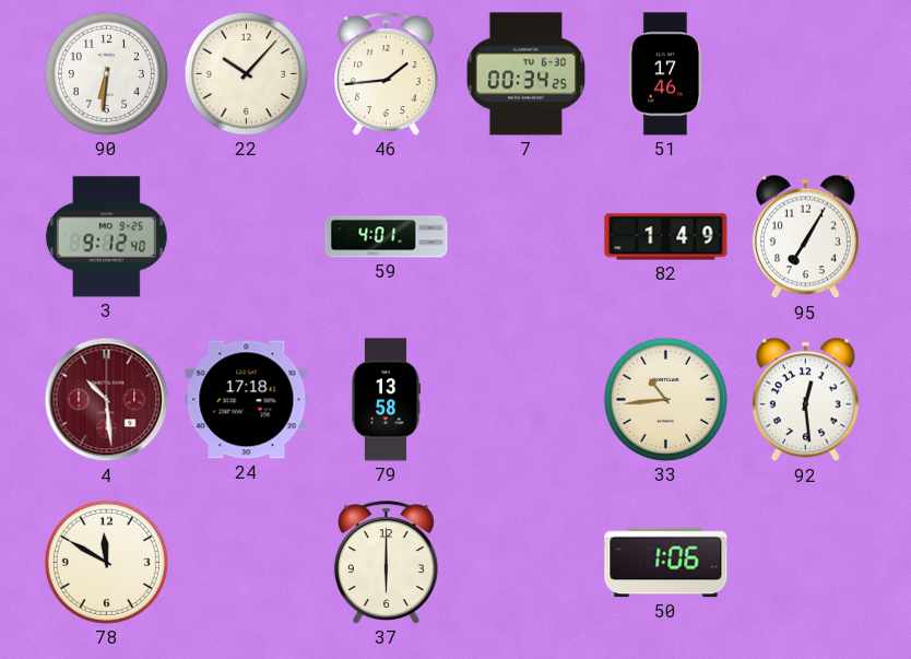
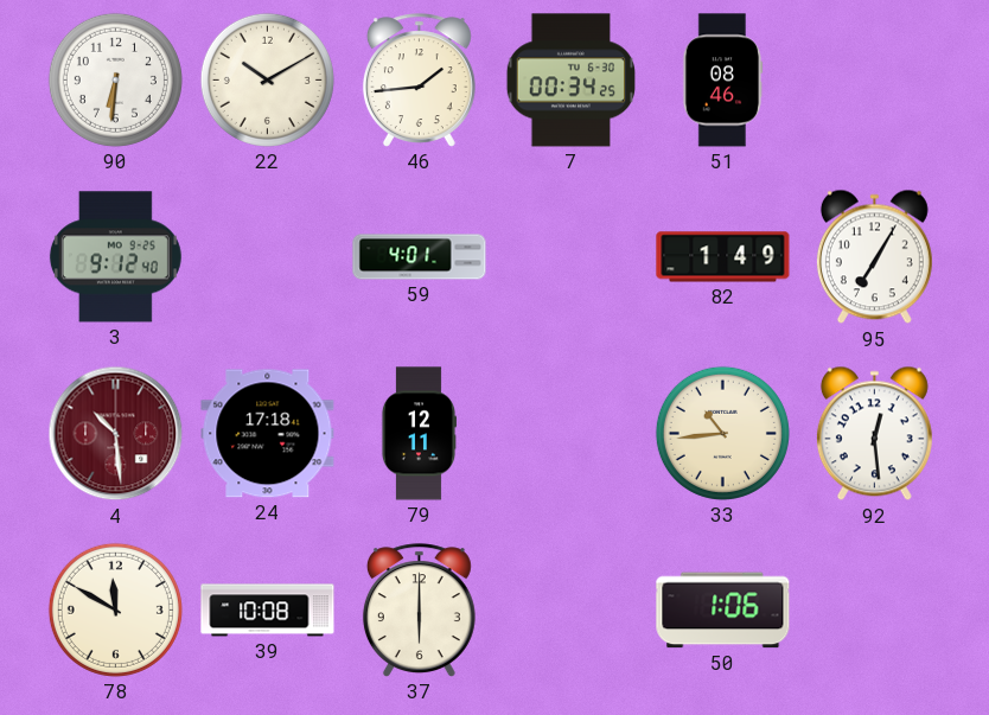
22: 10:07 -> 10:10 (267, 79)
51: 17:46 -> 08:46 (723, 81)
79: 13:58 -> 12:11 (417, 434)
39: none -> 10:08 (268, 611)
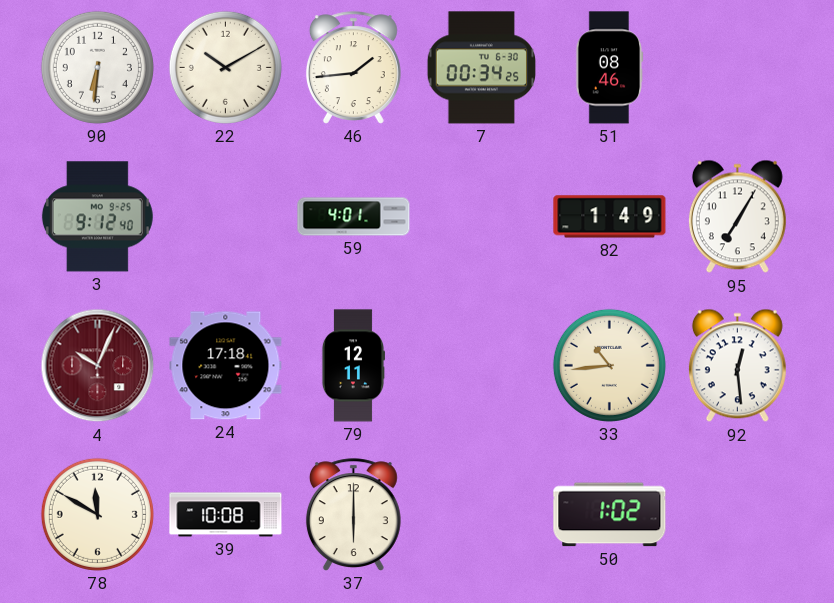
4: 10:29 -> 10:04 (98, 366)
50: 1:06 -> 1:02 (610, 515)
